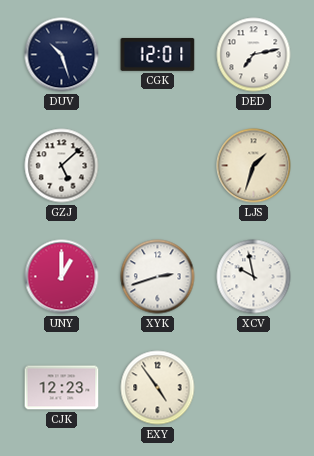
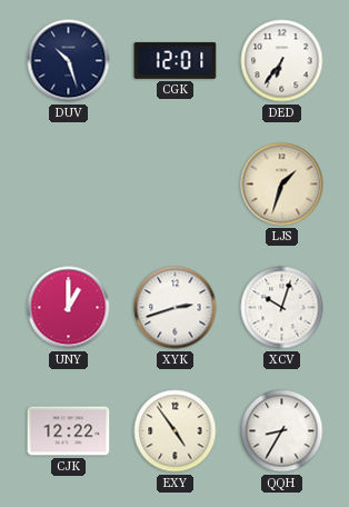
DED: 7:13 -> 6:36 (282, 61)
GZJ: 5:08 -> none (62, 166)
XCV: 9:58 -> 10:03 (282, 308)
CJK: 12:23 -> 12:22 (69, 431)
QQH: none -> 8:35 (282, 431)
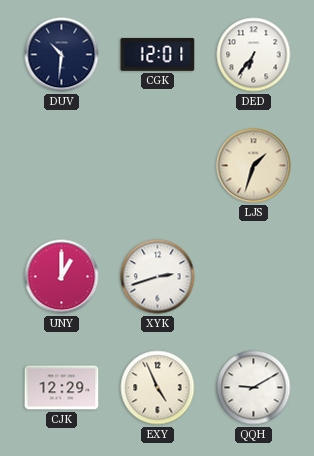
DUV: 10:27 -> 10:31 (62, 55)
XCV: 10:03 -> none (282, 308)
CJK: 12:22 -> 12:29 (62, 388)
EXY: 4:54 -> 4:56 (158, 388)
QQH: 8:35 -> 9:10 (254, 388)
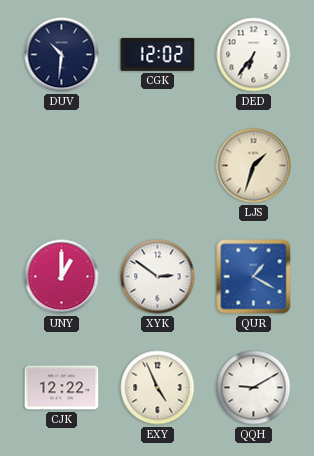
CGK: 12:01 -> 12:02 (158, 54)
XYK: 2:42 -> 2:51 (158, 277)
QUR: none -> 1:20 (254, 277)
CJK: 12:29 -> 12:22 (62, 388)
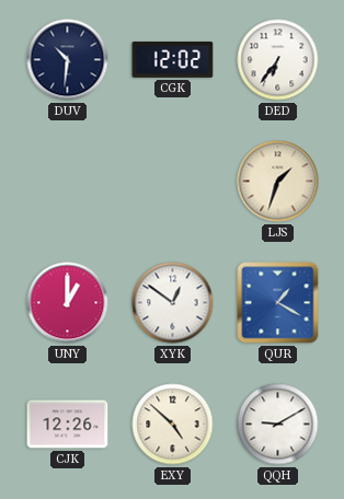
XYK: 2:51 -> 12:51 (173, 303)
CJK: 12:22 -> 12:26 (68, 425)
EXY: 4:56 -> 4:52 (173, 425)
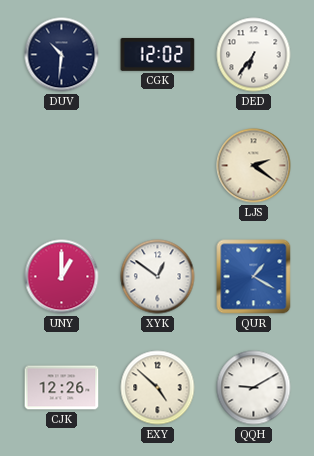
LJS: 1:33 -> 2:21 (254, 166)
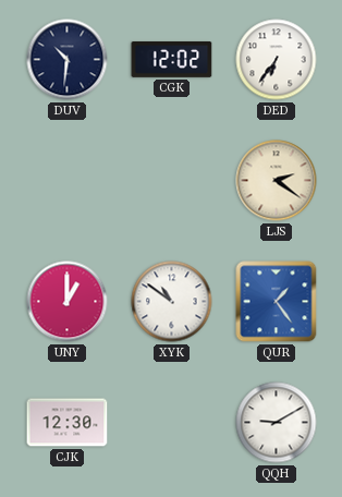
XYK: 12:51 -> 10:51 (172, 302)
QUR: 1:20 -> 1:24 (277, 302)
CJK: 12:26 -> 12:30 (68, 423)
EXY: 4:52 -> none (158, 388)
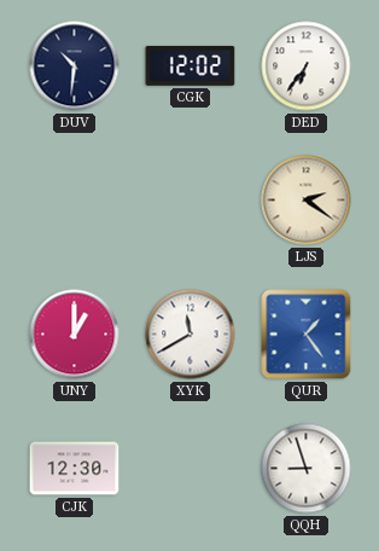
XYK: 10:51 -> 11:40 (191, 335)
QQH: 9:10 -> 8:57 (307, 469)
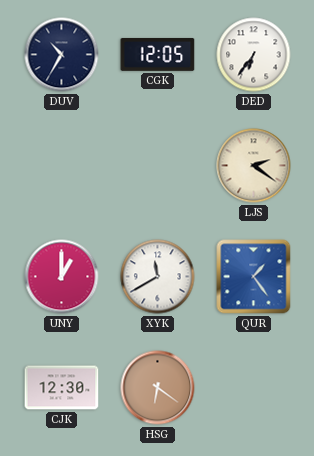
DUV: 10:31 -> 10:35 (62, 55)
CGK: 12:02 -> 12:05 (158, 54)
HSG: none -> 6:21 (158, 388)
QQH: 8:57 -> none (307, 469)
